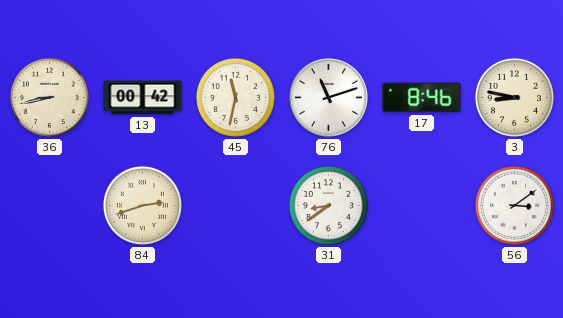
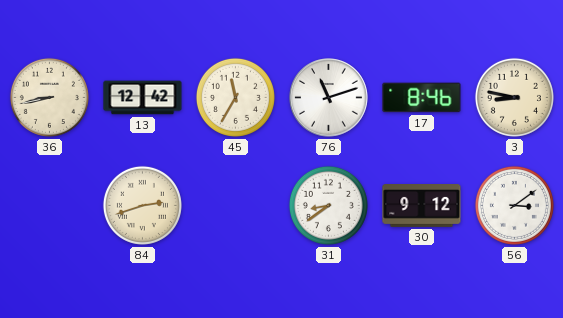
13: 00:42 -> 12:42 (143, 98)
45: 11:32 -> 11:35 (235, 97)
30: none -> 9:12 (422, 206)
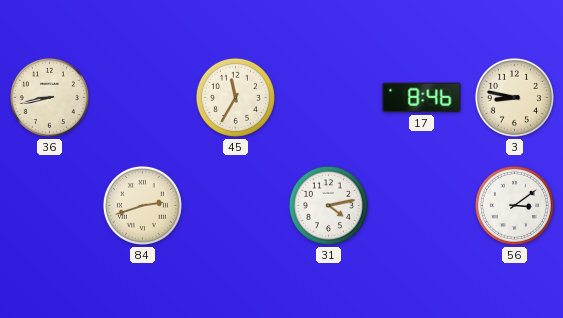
13: 12:42 -> none (143, 98)
76: 11:12 -> none (329, 98)
31: 8:39 -> 4:13 (328, 205)
30: 9:12 -> none (422, 206)
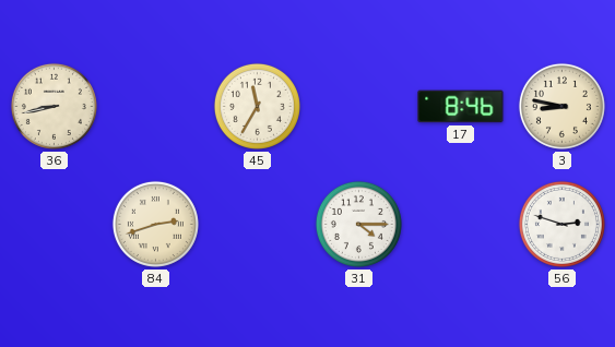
31: 4:13 -> 4:15 (358, 224)
56: 3:09 -> 2:48 (561, 224)
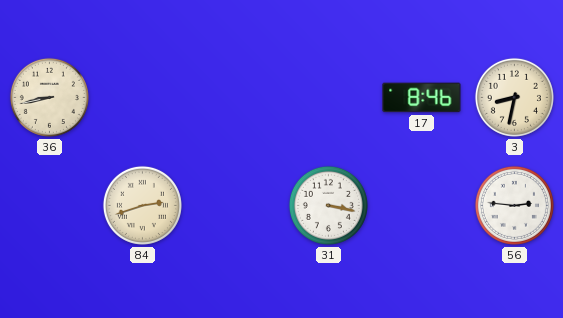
45: 11:35 -> none (257, 106)
3: 8:47 -> 8:32 (514, 97)
31: 4:15 -> 3:17 (328, 205)
56: 2:48 -> 2:46 (514, 205)
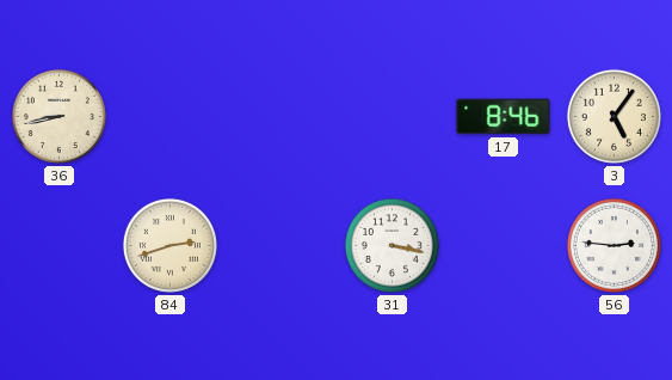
3: 8:32 -> 5:06 (614, 116)
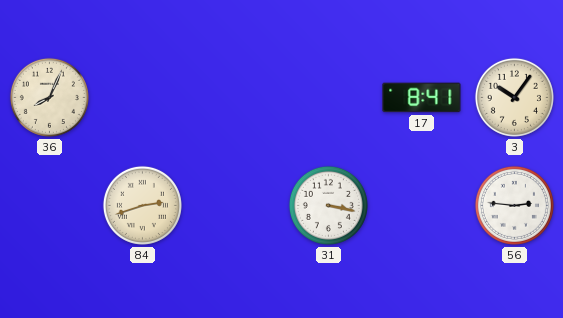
36: 8:43 -> 8:04 (49, 97)
17: 8:46 -> 8:41 (422, 98)
3: 5:06 -> 10:06 (514, 97)
